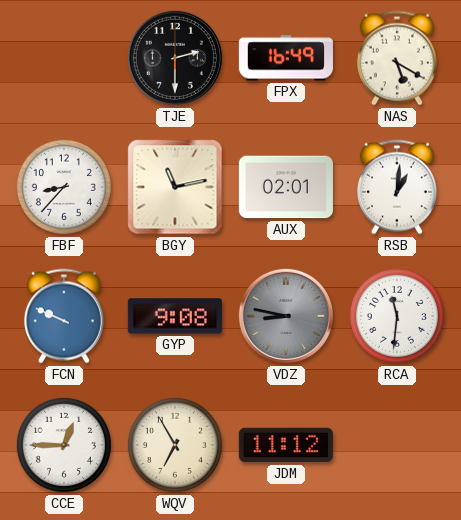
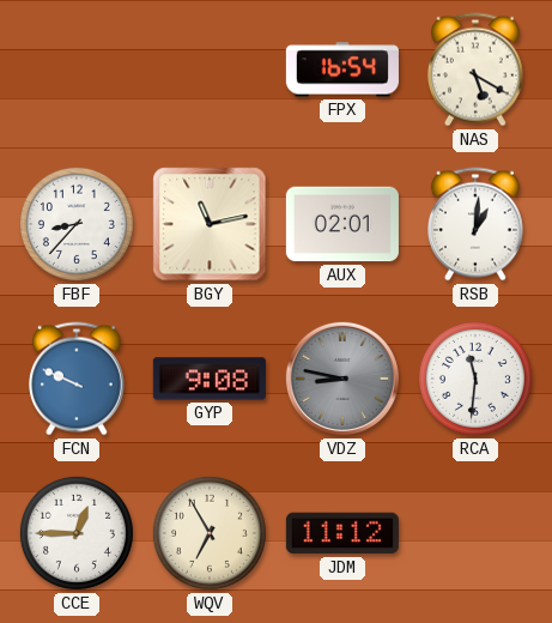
TJE: 2:30 -> none (175, 58)
FPX: 16:49 -> 16:54 (342, 69)
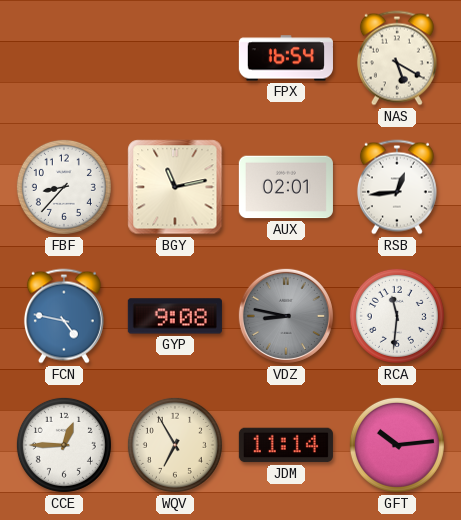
RSB: 1:01 -> 12:44 (397, 187)
FCN: 9:49 -> 4:47 (64, 316)
JDM: 11:12 -> 11:14 (286, 445)
GFT: none -> 10:14 (397, 445)
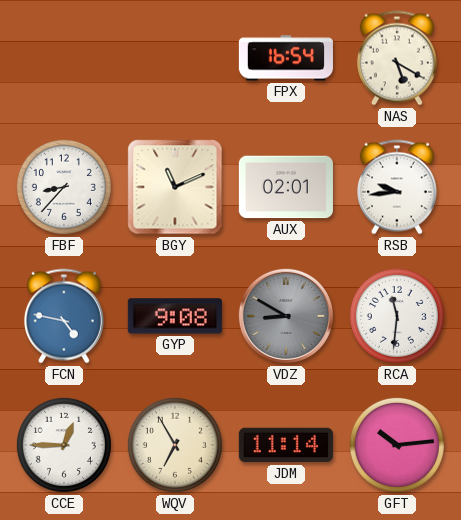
BGY: 11:13 -> 11:11 (175, 187)
RSB: 12:44 -> 9:44 (397, 187)
VDZ: 8:47 -> 8:50 (286, 316)
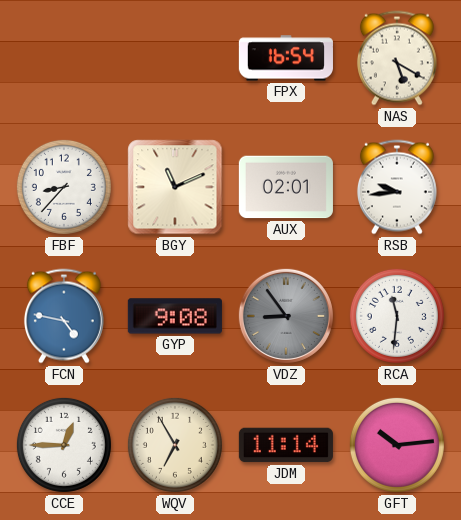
VDZ: 8:50 -> 8:54 (286, 316)
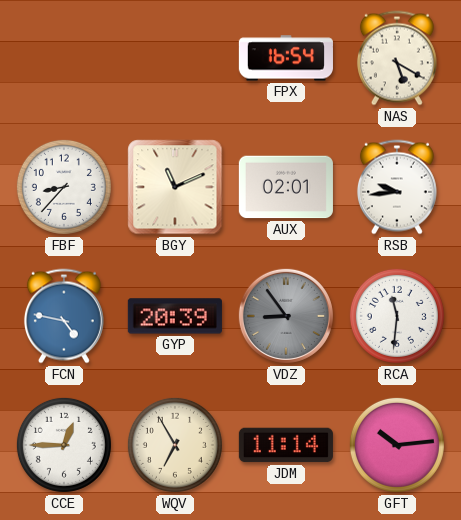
GYP: 9:08 -> 20:39 (175, 316)
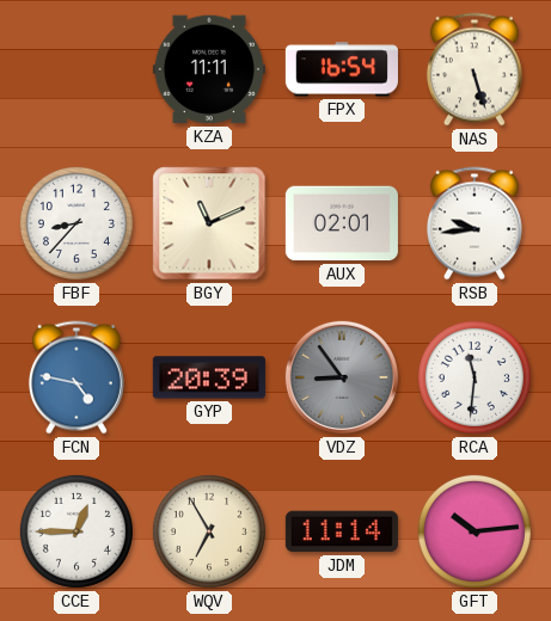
KZA: none -> 11:11 (209, 69)
NAS: 5:20 -> 5:27 (475, 69)
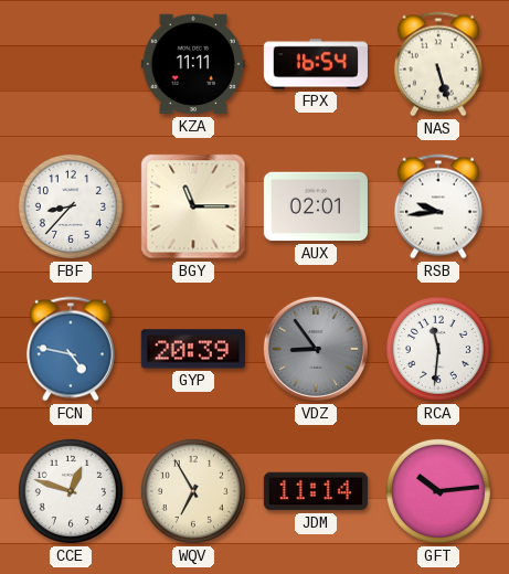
BGY: 11:11 -> 11:15 (193, 206)
CCE: 12:45 -> 12:48 (71, 491)
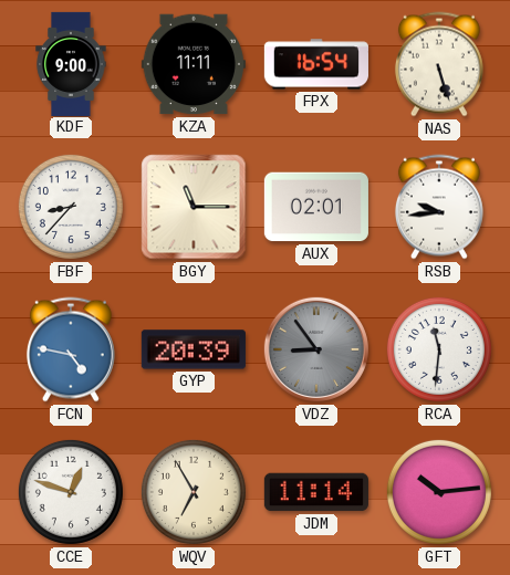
KDF: none -> 9:00 (71, 63)
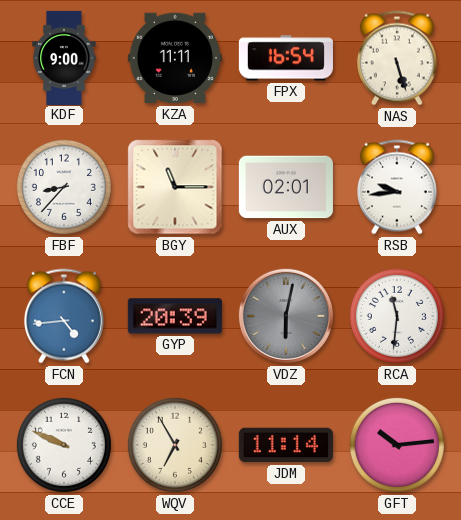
FCN: 4:47 -> 4:44 (64, 316)
VDZ: 8:54 -> 6:02 (286, 316)
CCE: 12:48 -> 9:49 (64, 445)
